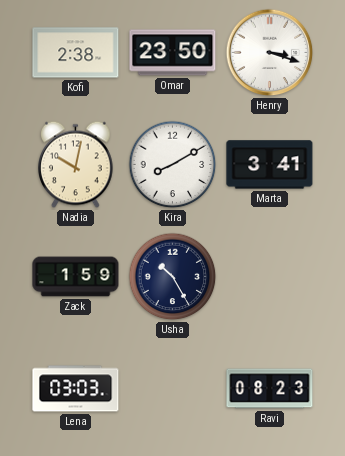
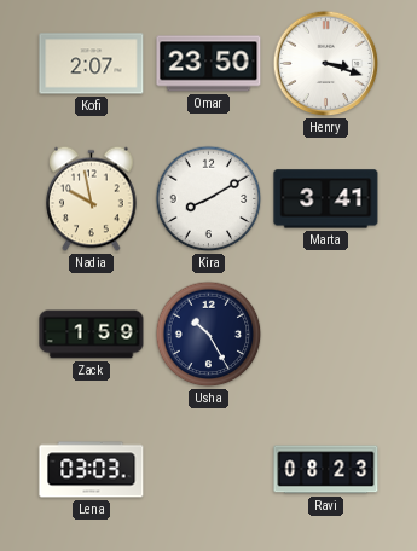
Kofi: 2:38 -> 2:07 (92, 64)
Nadia: 10:02 -> 9:58 (92, 199)
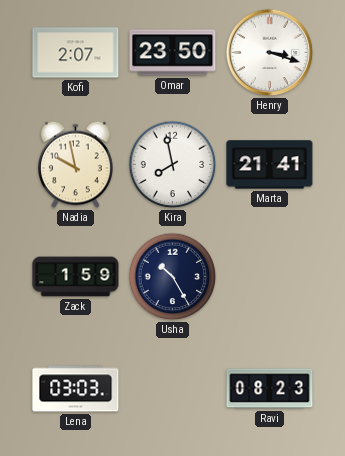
Kira: 8:10 -> 7:58 (173, 165)
Marta: 3:41 -> 21:41 (270, 165)
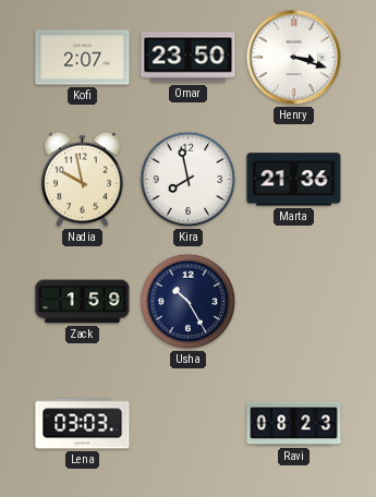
Marta: 21:41 -> 21:36 (294, 180)
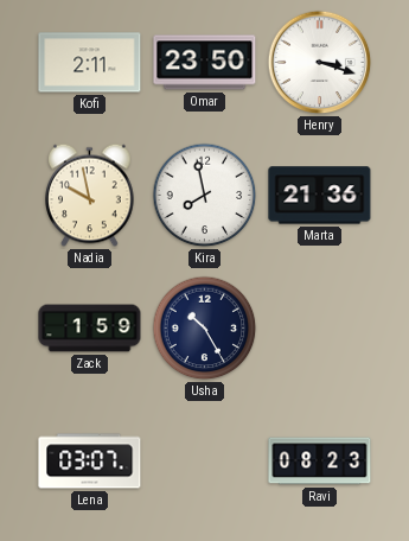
Kofi: 2:07 -> 2:11 (90, 63)
Lena: 03:03 -> 03:07 (90, 462)
